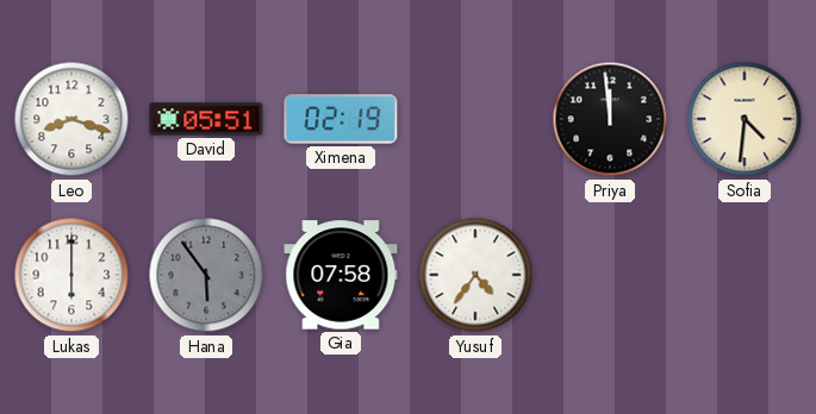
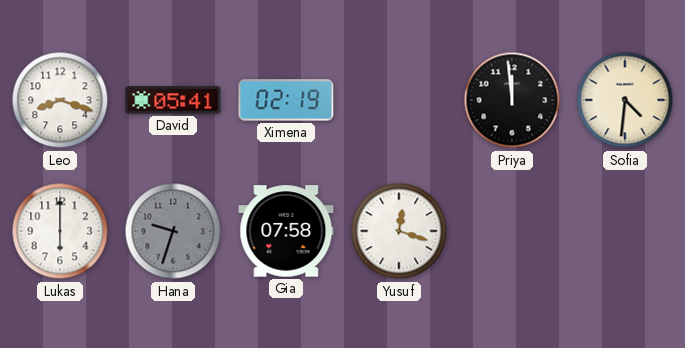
David: 05:51 -> 05:41 (173, 100)
Hana: 5:54 -> 9:33 (173, 231)
Yusuf: 4:36 -> 12:18 (399, 231)
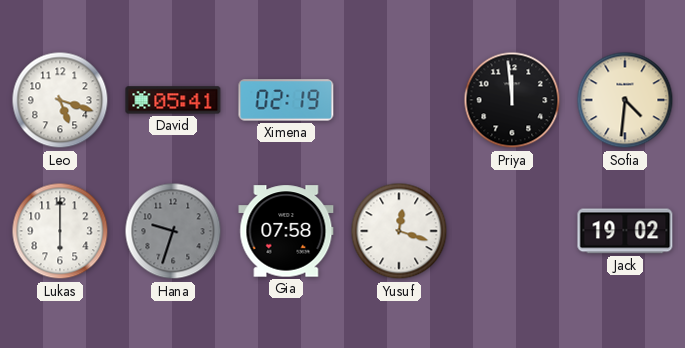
Leo: 8:18 -> 5:18 (60, 100)
Jack: none -> 19:02 (625, 231)
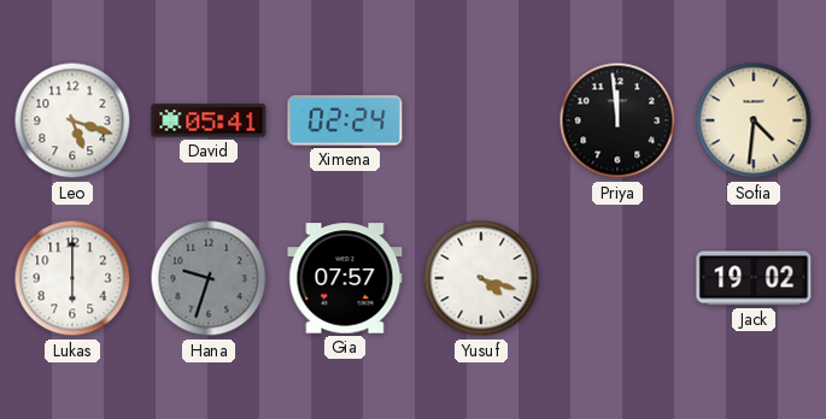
Ximena: 02:19 -> 02:24 (345, 120)
Gia: 07:58 -> 07:57 (345, 278)
Yusuf: 12:18 -> 4:18 (481, 278)
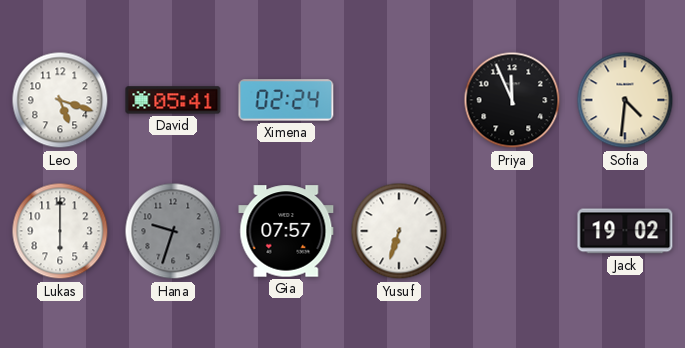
Priya: 11:59 -> 11:56 (512, 100)
Yusuf: 4:18 -> 6:33 (399, 231)
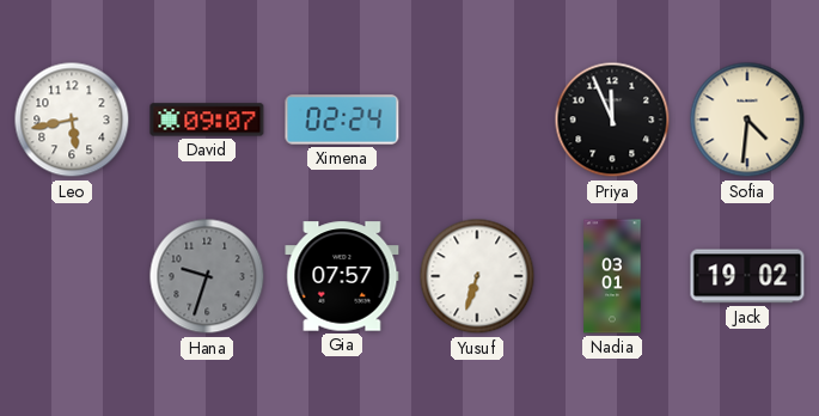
Leo: 5:18 -> 5:43 (72, 120)
David: 05:41 -> 09:07 (207, 120)
Lukas: 6:00 -> none (60, 231)
Nadia: none -> 03:01 (612, 276)
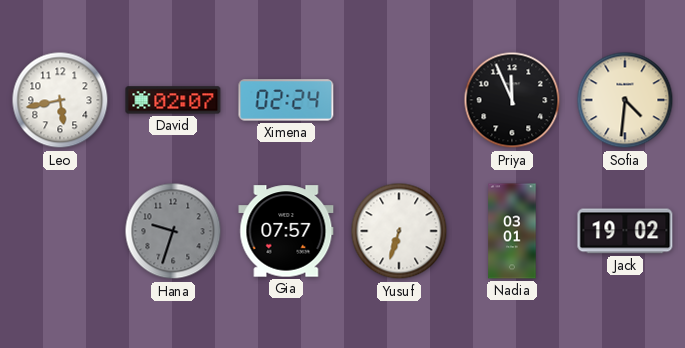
David: 09:07 -> 02:07 (173, 100)
